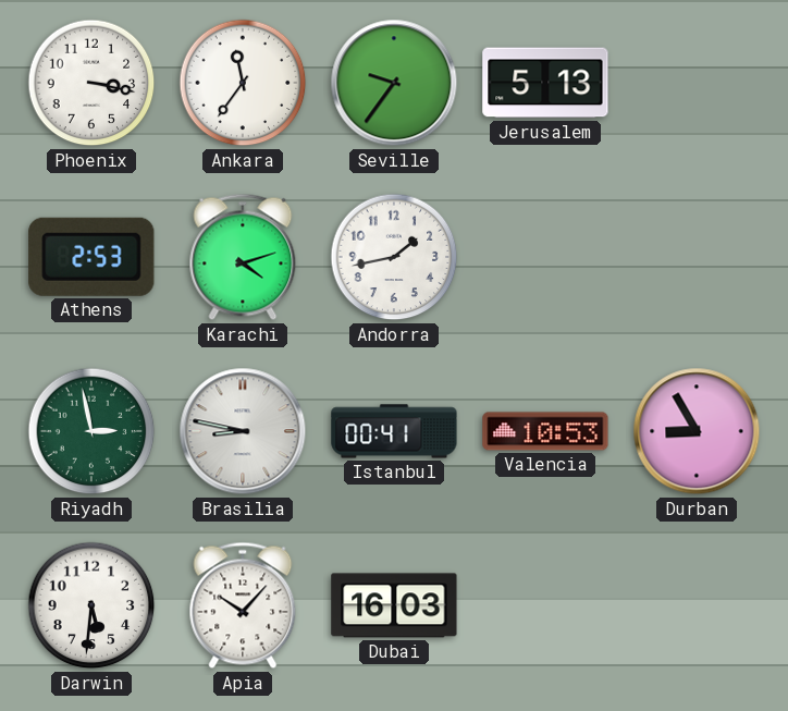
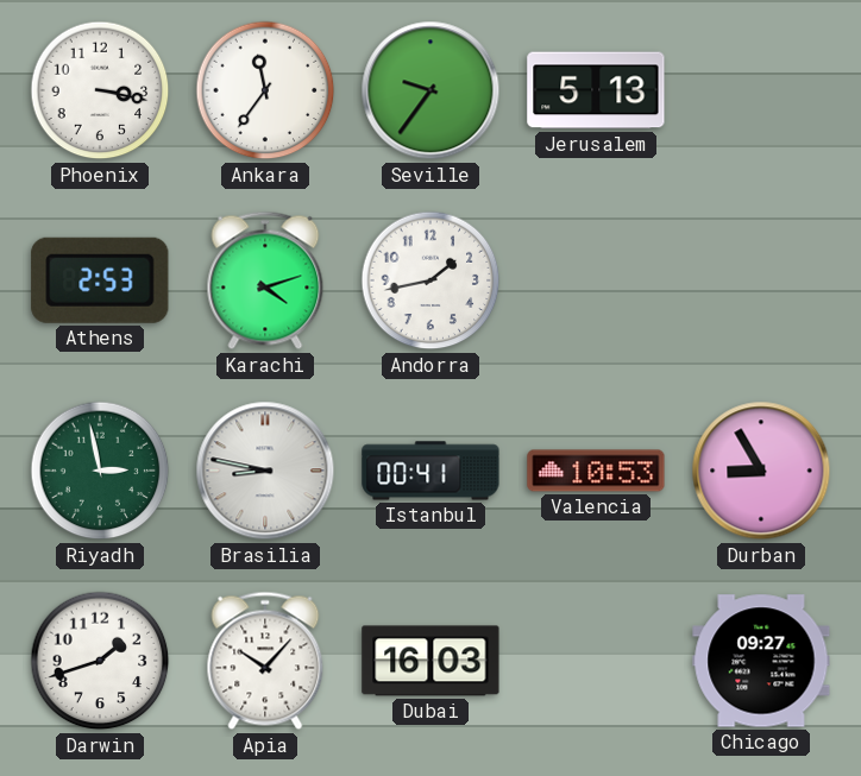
Darwin: 5:31 -> 1:42 (100, 661)
Chicago: none -> 09:27 (761, 661)
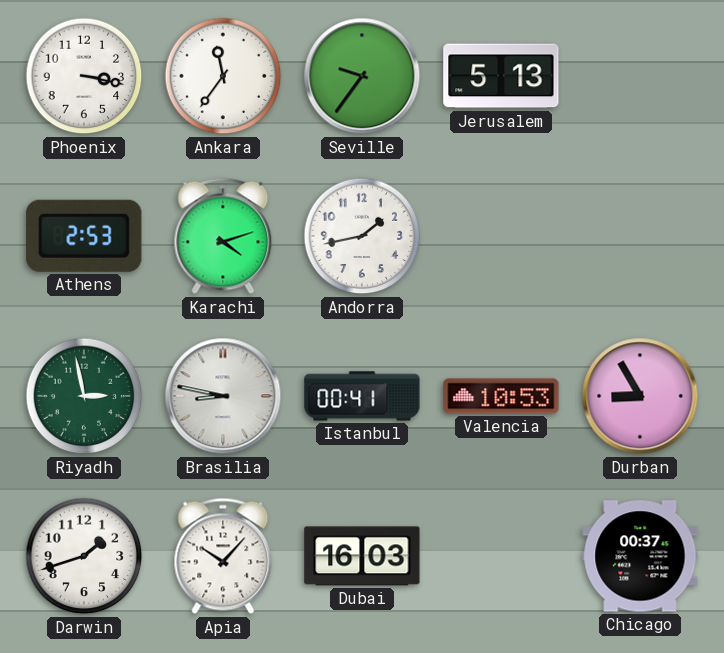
Chicago: 09:27 -> 00:37 (640, 556)
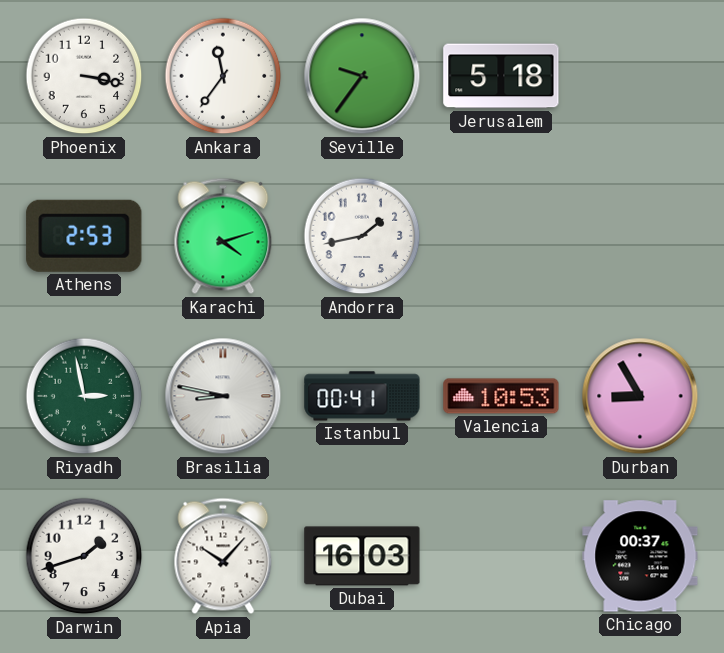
Jerusalem: 5:13 -> 5:18 (501, 76)
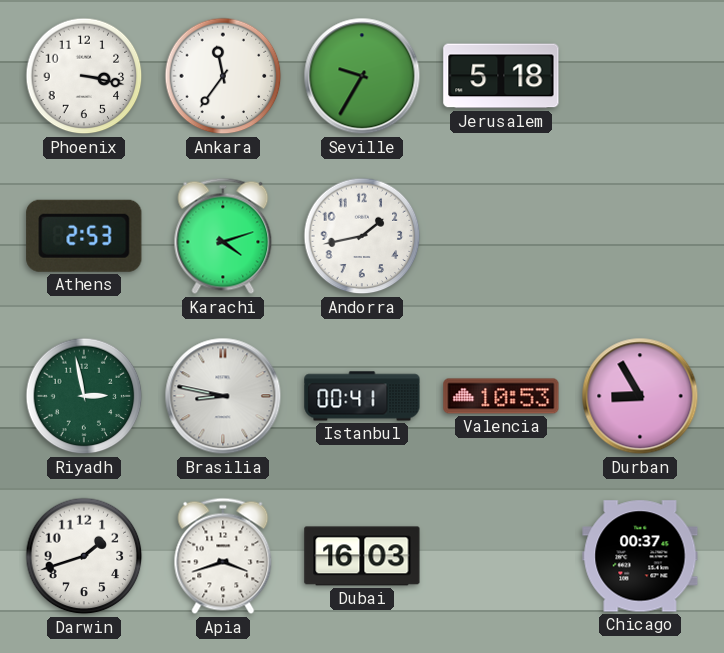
Seville: 9:36 -> 9:35 (362, 76)
Apia: 10:07 -> 3:42 (223, 556)
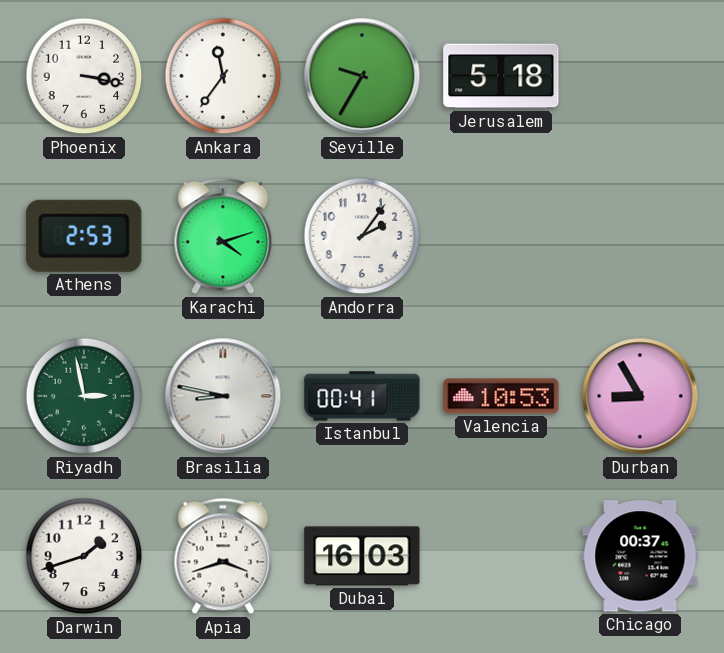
Andorra: 1:43 -> 2:06 (362, 236)
